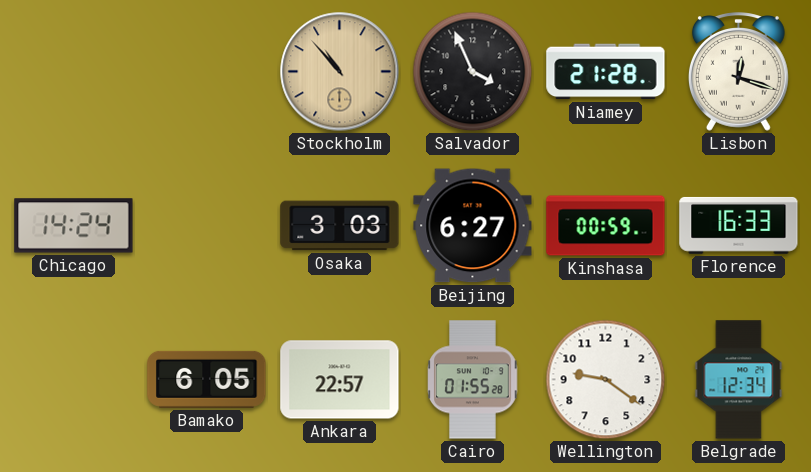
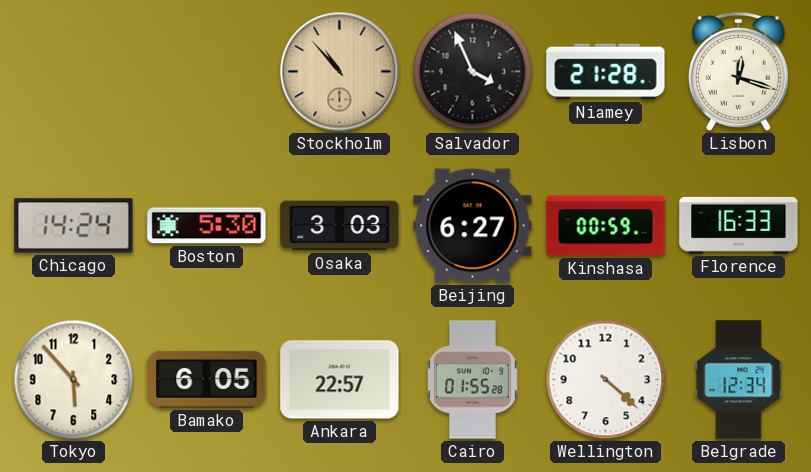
Boston: none -> 5:30 (207, 226)
Tokyo: none -> 5:53 (74, 380)
Wellington: 9:21 -> 4:22 (606, 380)
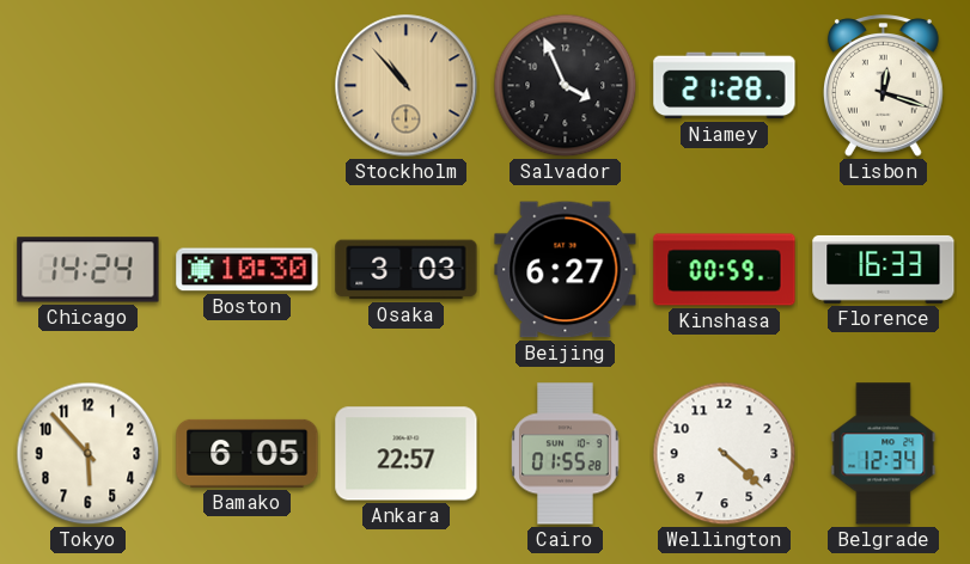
Boston: 5:30 -> 10:30 (248, 270)
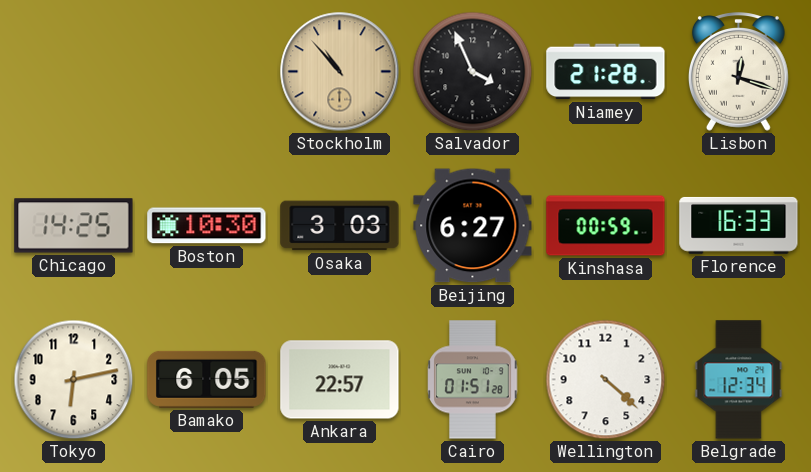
Chicago: 14:24 -> 14:25 (74, 226)
Tokyo: 5:53 -> 6:13 (74, 380)
Cairo: 01:55 -> 01:51 (473, 380)
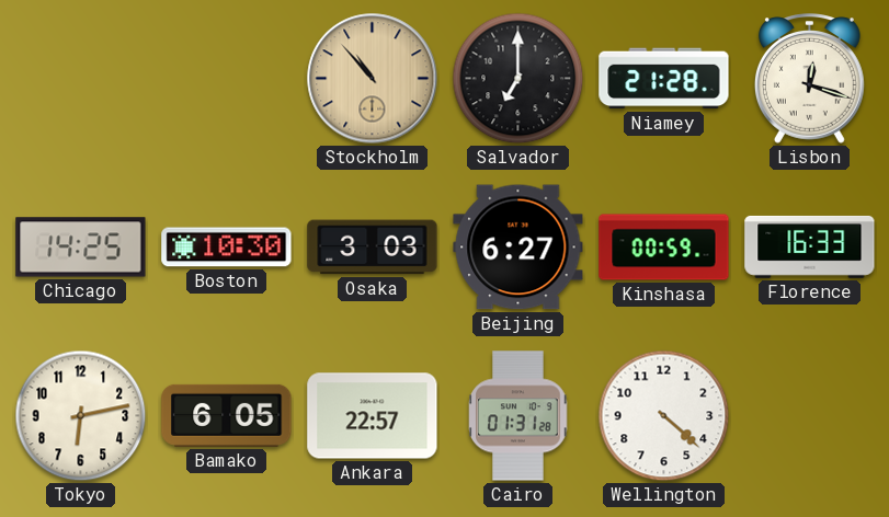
Salvador: 3:56 -> 7:00 (518, 79)
Cairo: 01:51 -> 01:31 (518, 416)
Belgrade: 12:34 -> none (739, 380)
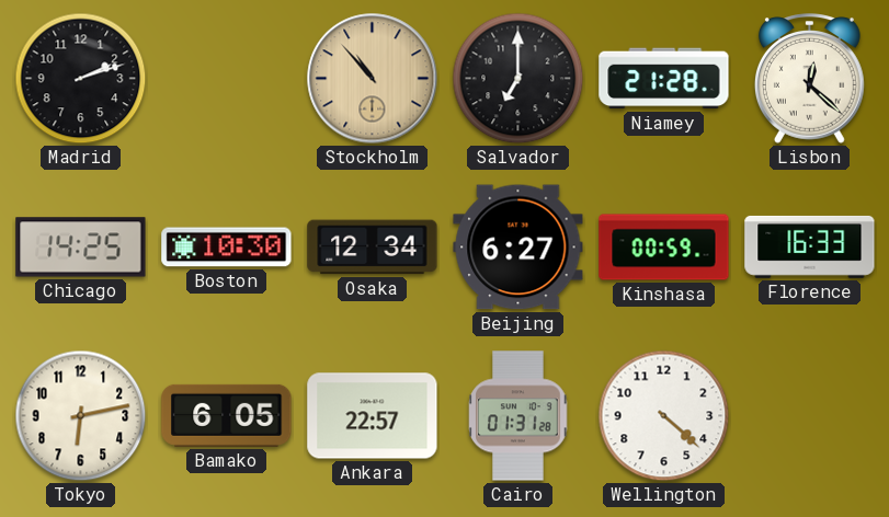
Madrid: none -> 2:12 (81, 79)
Lisbon: 12:18 -> 12:22 (809, 79)
Osaka: 3:03 -> 12:34 (373, 248)
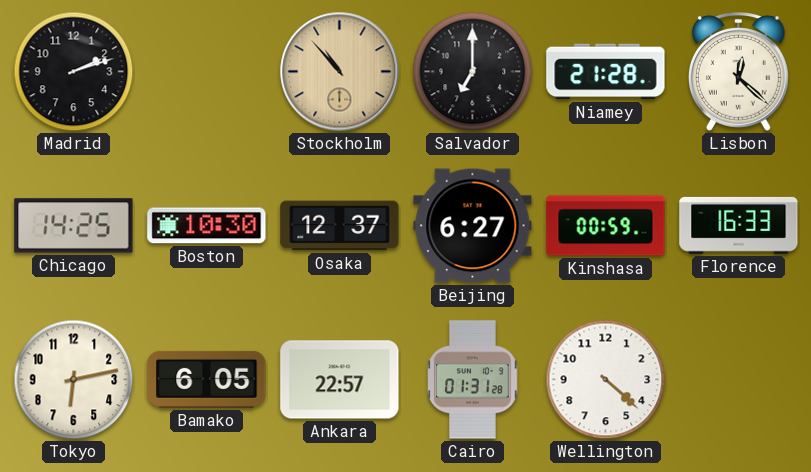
Osaka: 12:34 -> 12:37 (340, 226)
